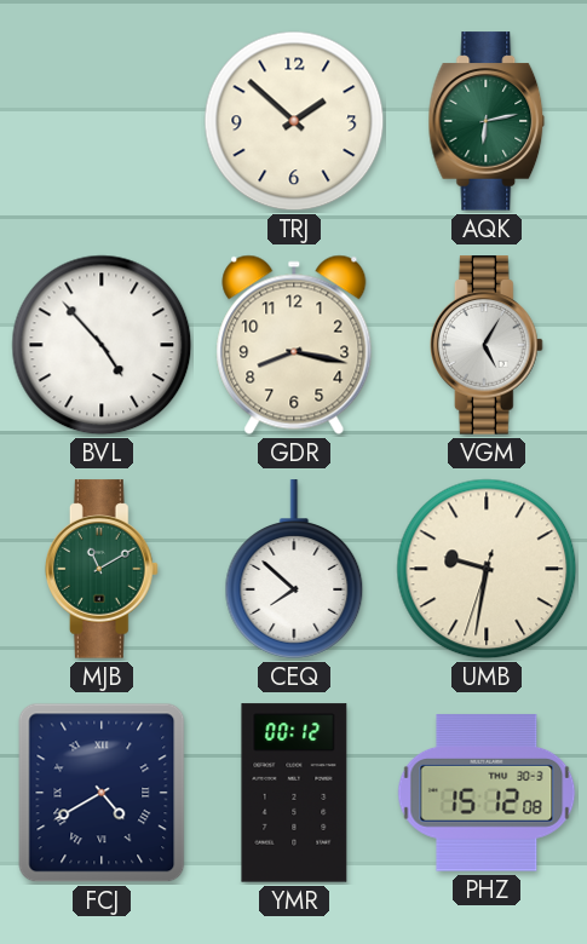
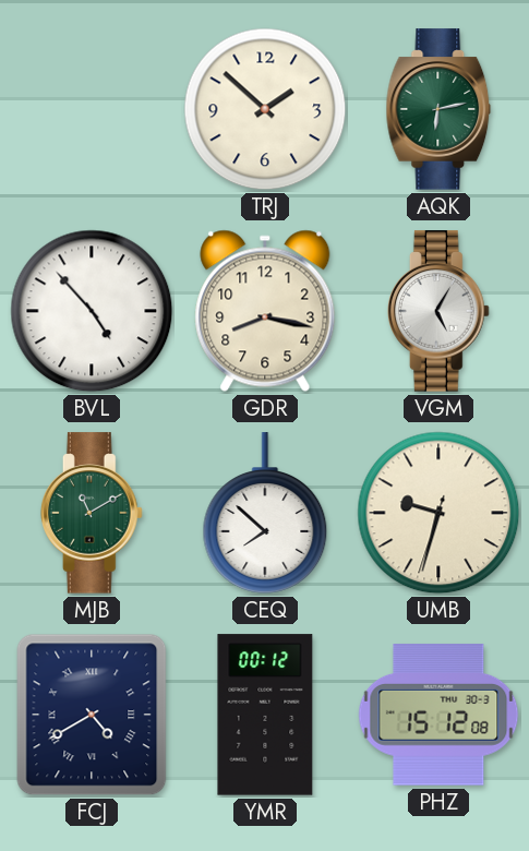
UMB: 9:31 -> 9:32 (438, 513)
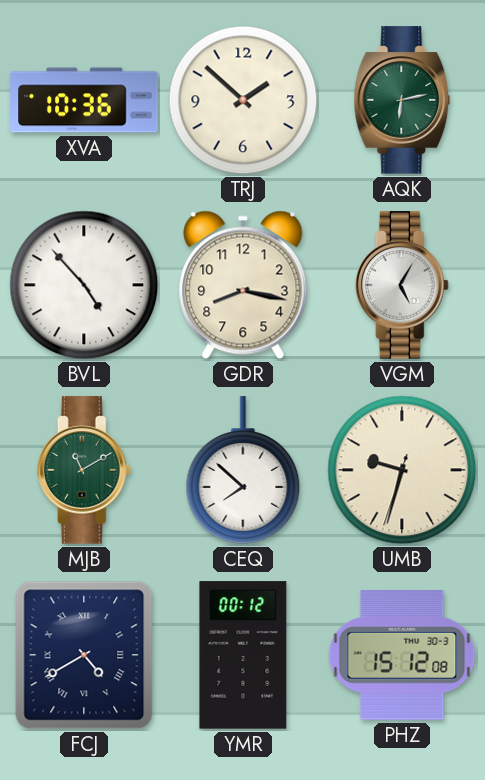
XVA: none -> 10:36 (84, 100)
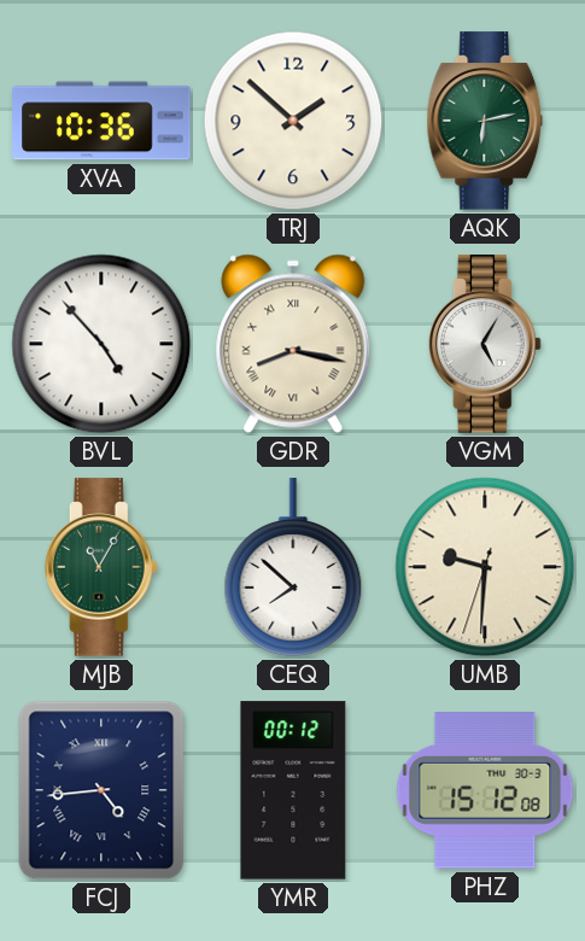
GDR numerals: Arabic -> Roman (293, 344)
MJB: 11:10 -> 11:05 (101, 567)
UMB: 9:32 -> 9:30 (485, 567)
FCJ: 4:40 -> 4:44 (101, 790)
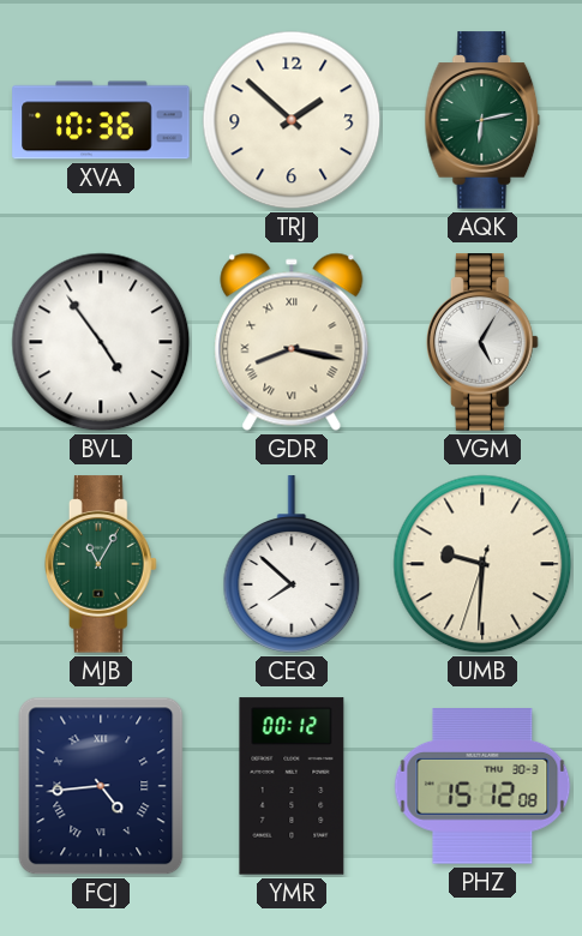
BVL: 4:53 -> 4:54 (101, 342)
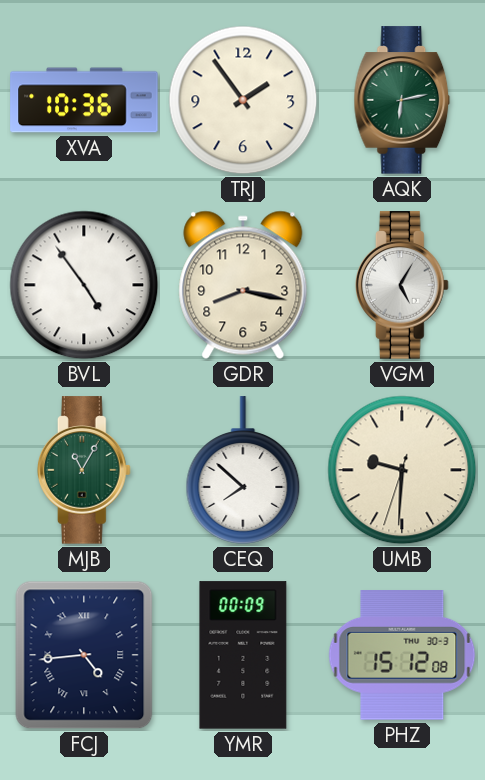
TRJ: 1:52 -> 1:54 (243, 100)
GDR numerals: Roman -> Arabic (243, 285)
YMR: 00:12 -> 00:09 (243, 655)
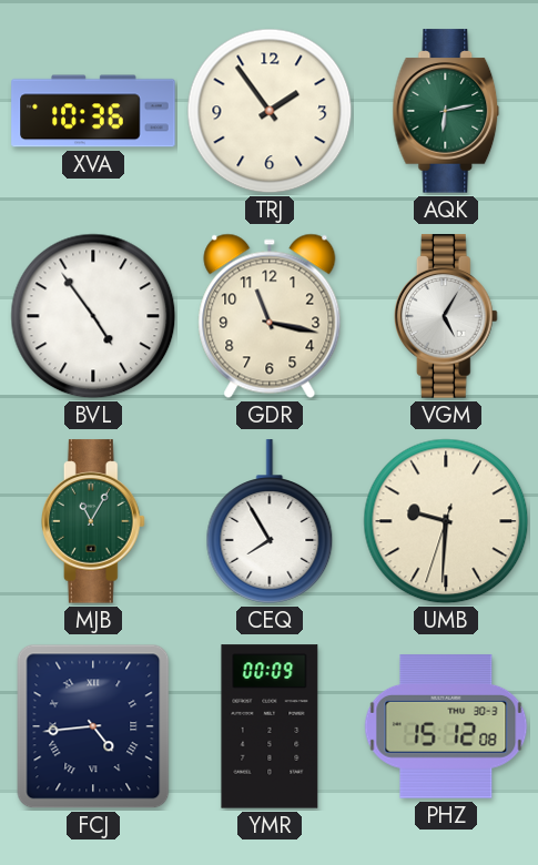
GDR: 8:17 -> 11:17 (270, 316)
CEQ: 7:52 -> 7:55 (270, 521)
